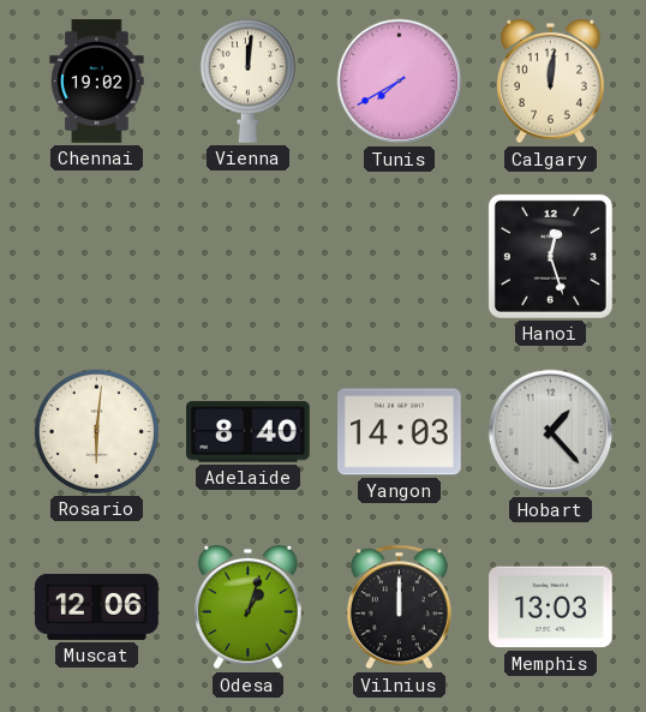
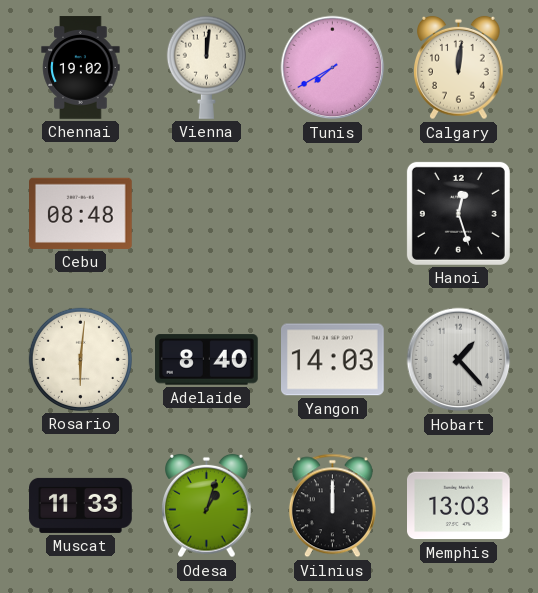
Cebu: none -> 08:48 (81, 213)
Muscat: 12:06 -> 11:33 (81, 505)
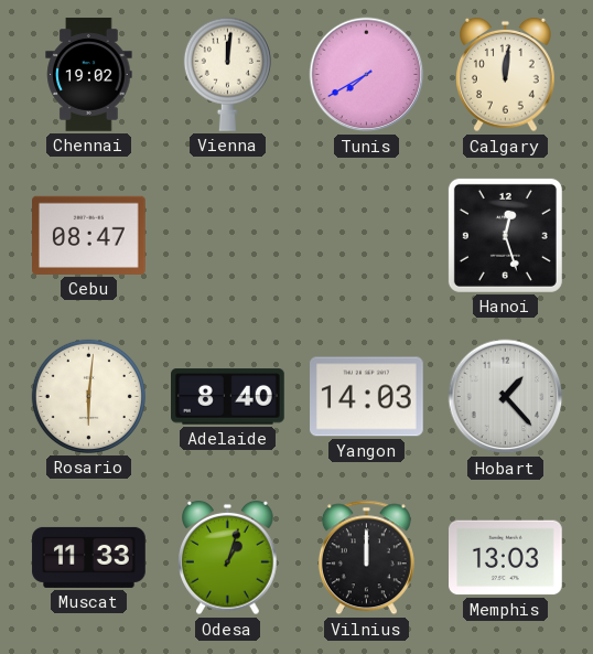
Cebu: 08:48 -> 08:47 (89, 235)
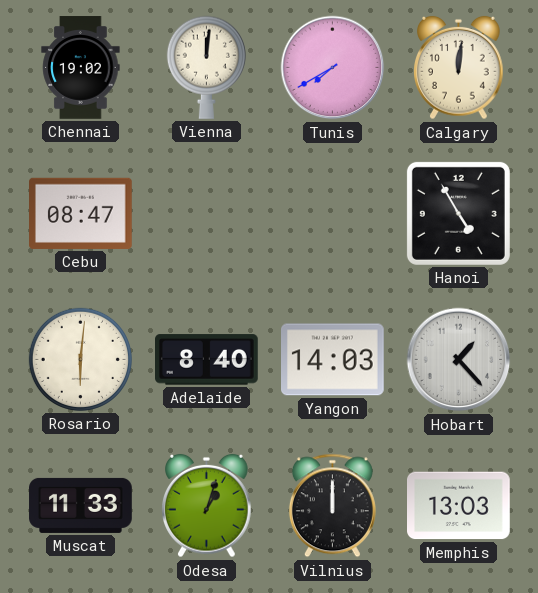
Hanoi: 12:27 -> 4:55 (458, 213)
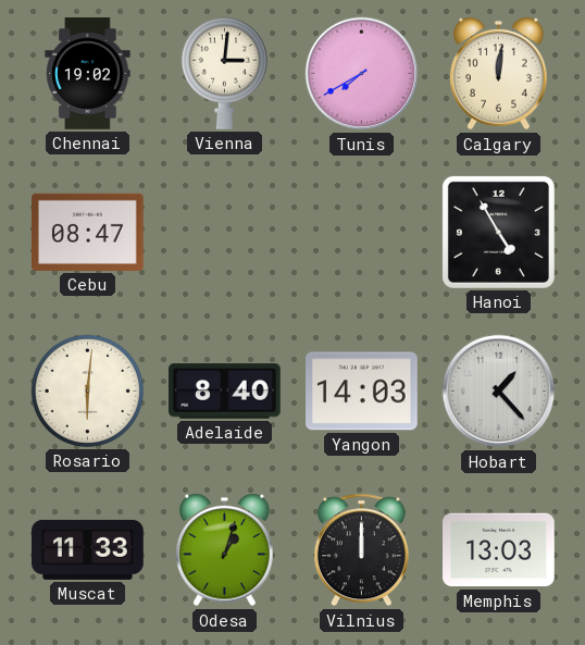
Vienna: 12:01 -> 3:01 (224, 73)
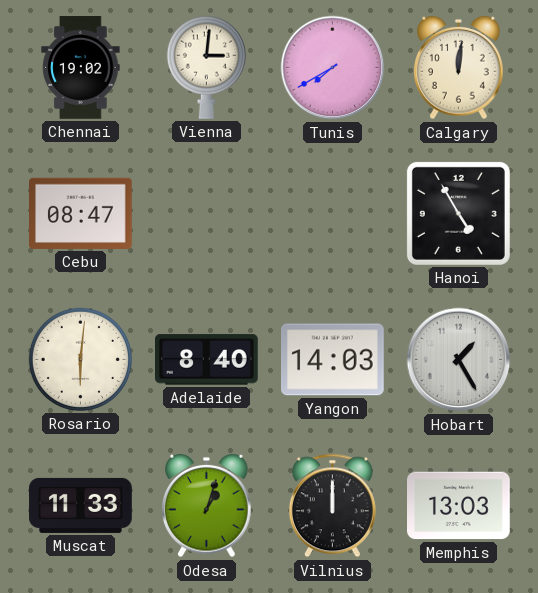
Hobart: 1:23 -> 1:25 (459, 360)
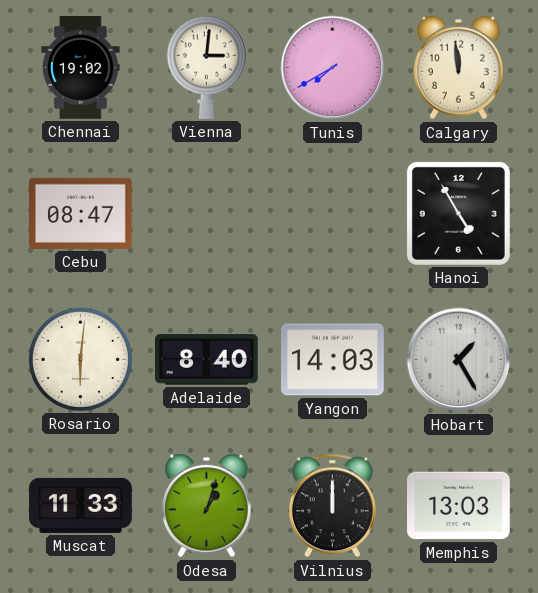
Calgary: 12:01 -> 11:59 (459, 68)
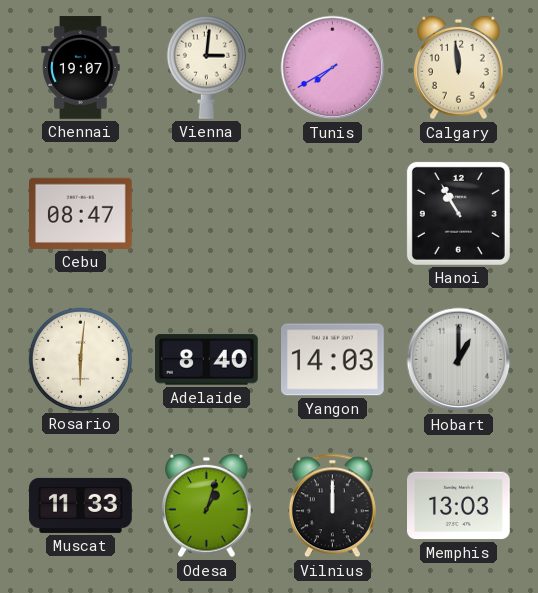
Chennai: 19:02 -> 19:07 (81, 68)
Hanoi: 4:55 -> 10:55 (458, 213)
Hobart: 1:25 -> 1:00 (459, 360)
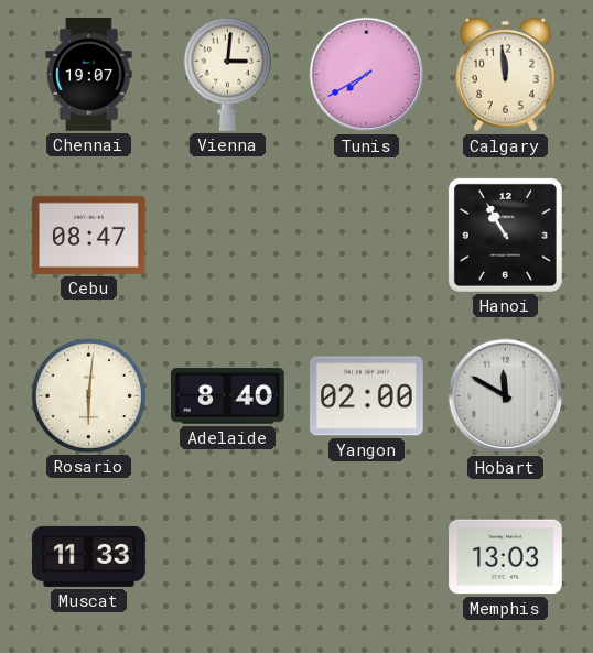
Yangon: 14:03 -> 02:00 (367, 396)
Hobart: 1:00 -> 11:50 (506, 396)
Odesa: 1:03 -> none (207, 506)
Vilnius: 12:00 -> none (332, 506)
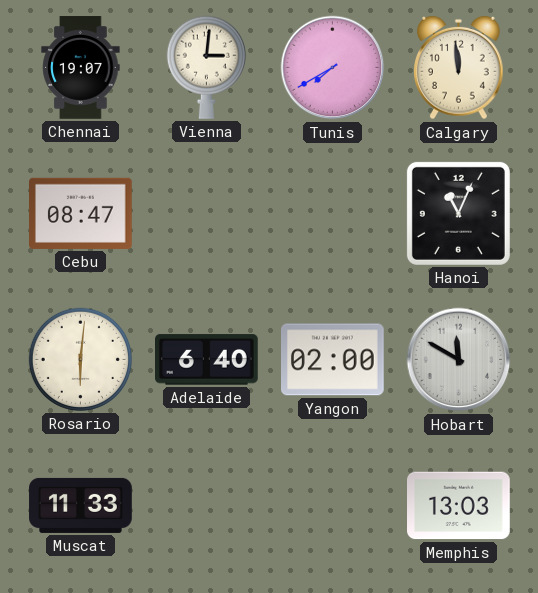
Hanoi: 10:55 -> 11:04 (458, 213)
Adelaide: 8:40 -> 6:40 (207, 360)
